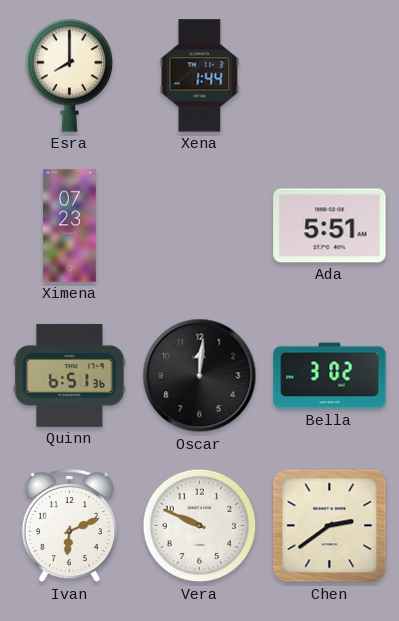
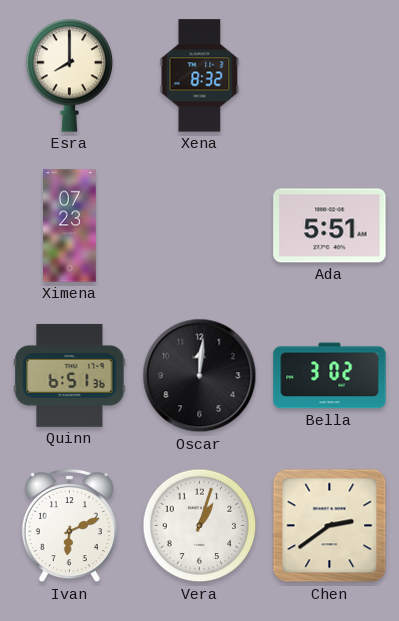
Xena: 1:44 -> 8:32 (200, 76)
Vera: 9:49 -> 1:03 (200, 526)
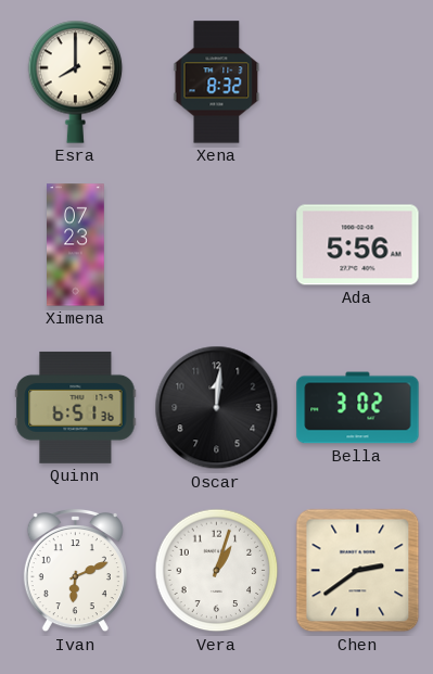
Ada: 5:51 -> 5:56 (358, 245)
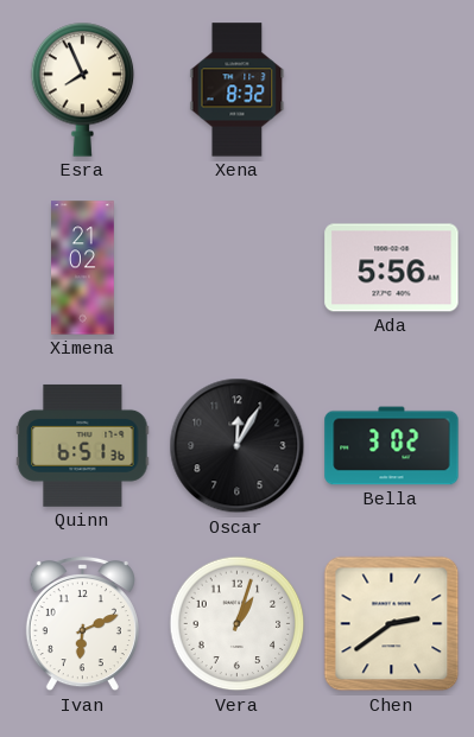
Esra: 8:00 -> 7:56 (83, 89)
Ximena: 07:23 -> 21:02 (83, 268)
Oscar: 12:01 -> 12:05 (238, 446)
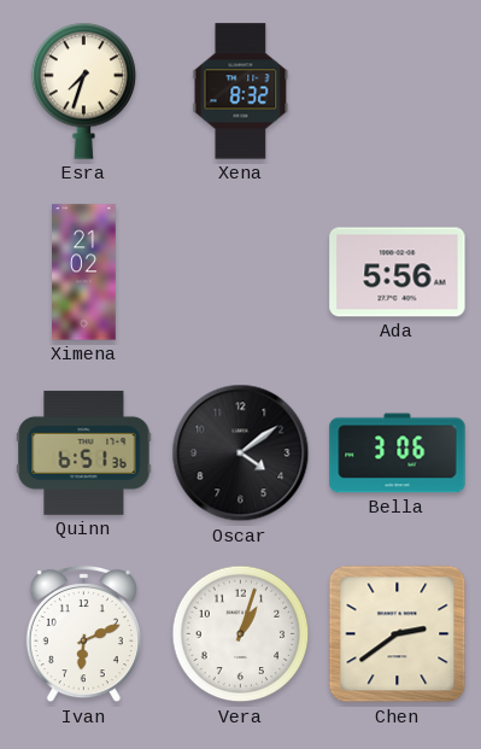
Esra: 7:56 -> 7:33 (84, 90)
Oscar: 12:05 -> 4:09 (241, 454)
Bella: 3:02 -> 3:06 (398, 454)
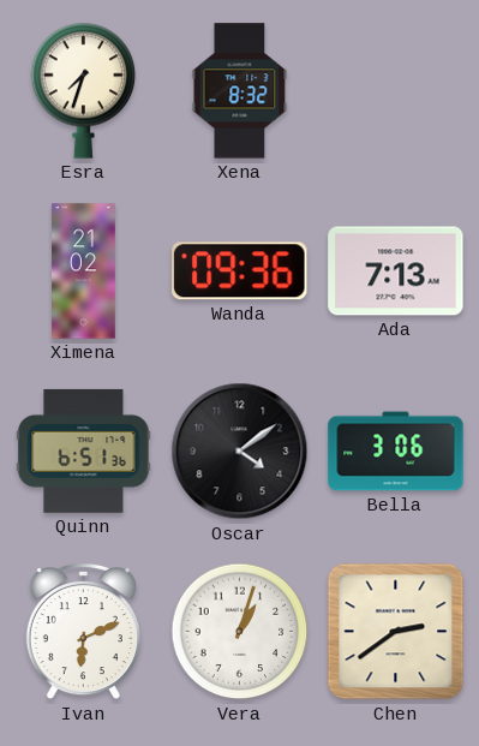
Wanda: none -> 09:36 (240, 271)
Ada: 5:56 -> 7:13 (396, 271)
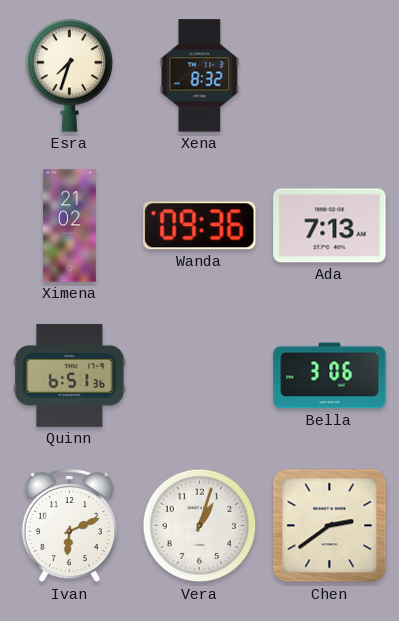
Oscar: 4:09 -> none (240, 452)
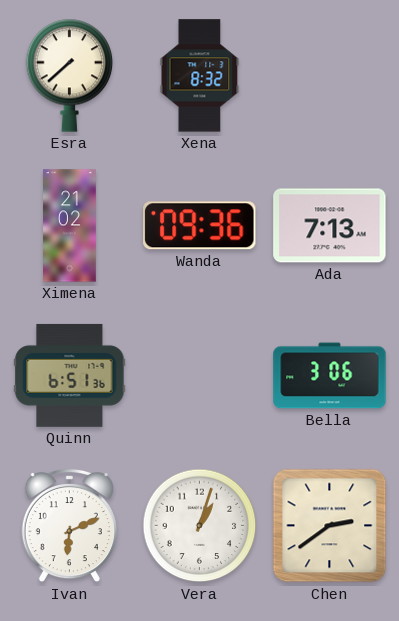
Esra: 7:33 -> 7:38 (70, 75)
